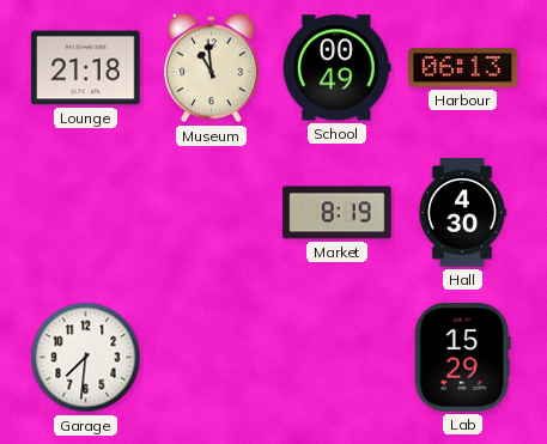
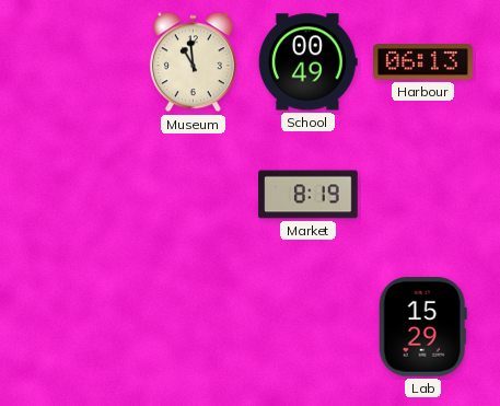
Lounge: 21:18 -> none (86, 68)
Hall: 4:30 -> none (461, 213)
Garage: 7:31 -> none (86, 358)
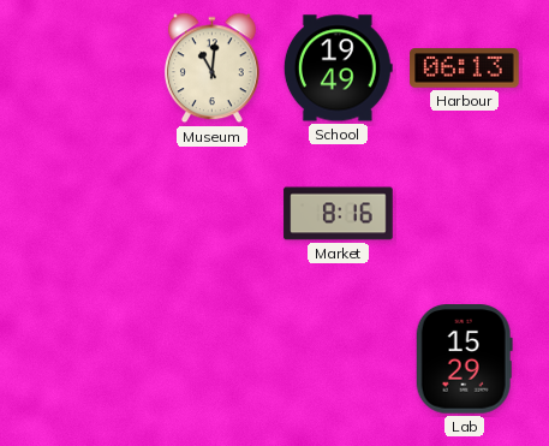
Museum: 10:59 -> 11:01 (211, 69)
School: 00:49 -> 19:49 (338, 69)
Market: 8:19 -> 8:16 (339, 214)
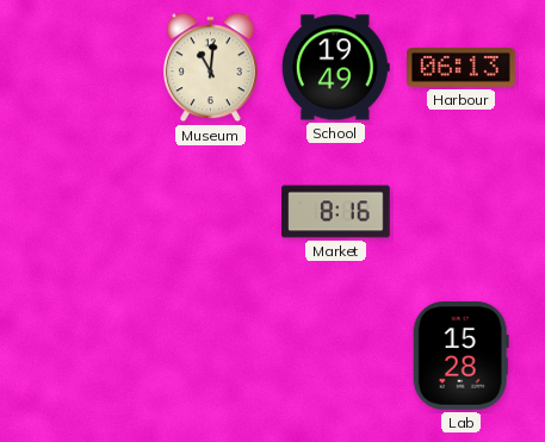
Lab: 15:29 -> 15:28 (460, 356)
